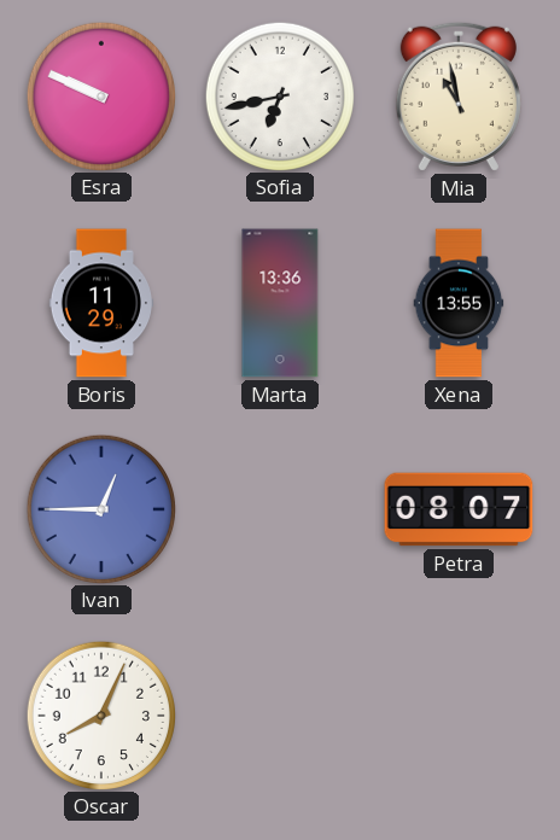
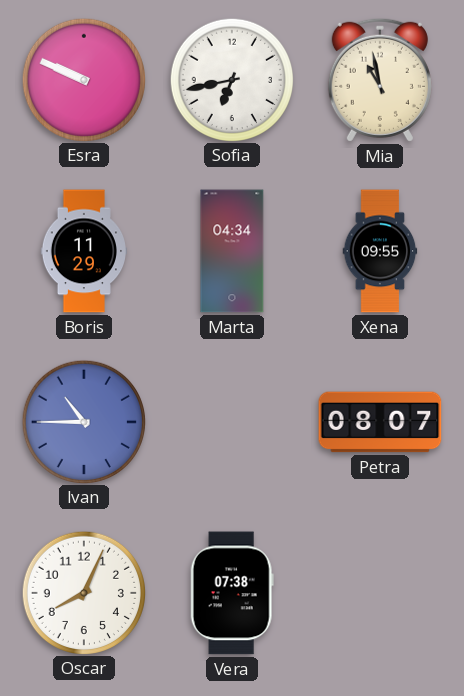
Marta: 13:36 -> 04:34 (232, 251)
Xena: 13:55 -> 09:55 (380, 251)
Ivan: 12:45 -> 10:45 (83, 421)
Vera: none -> 07:38 (232, 593)
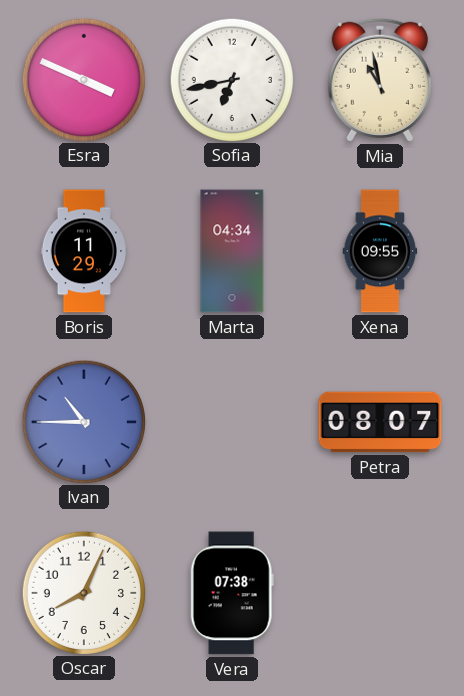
Esra: 9:49 -> 3:49 (83, 79)
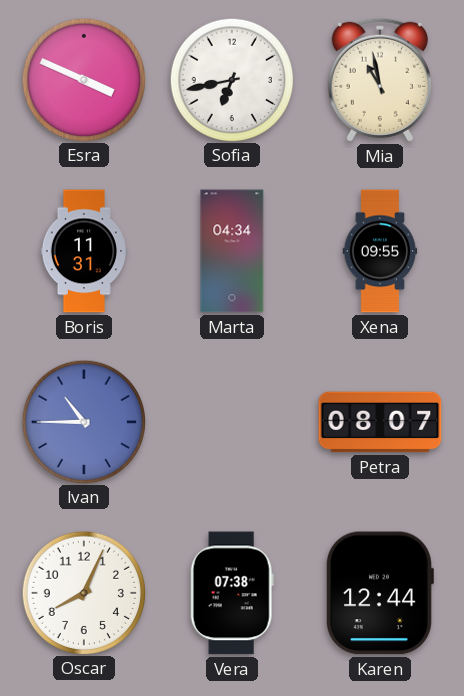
Boris: 11:29 -> 11:31 (83, 251)
Karen: none -> 12:44 (379, 593)
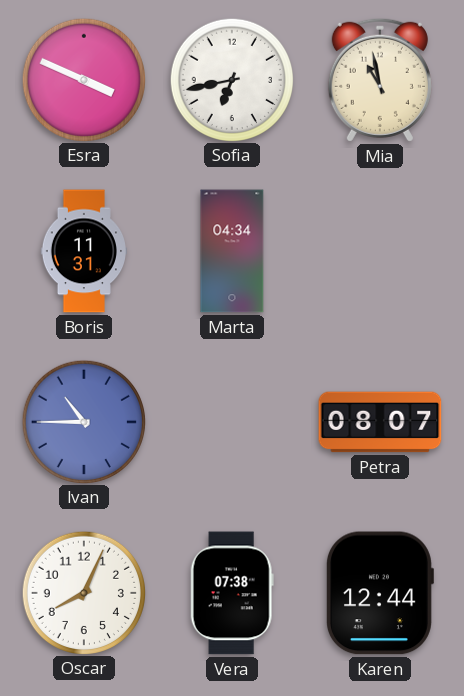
Xena: 09:55 -> none (380, 251)
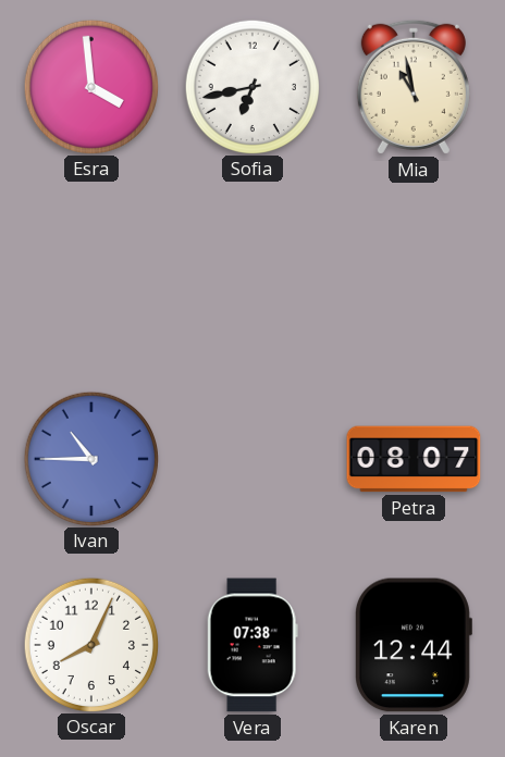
Esra: 3:49 -> 3:59 (90, 86)
Boris: 11:31 -> none (83, 251)
Marta: 04:34 -> none (232, 251)
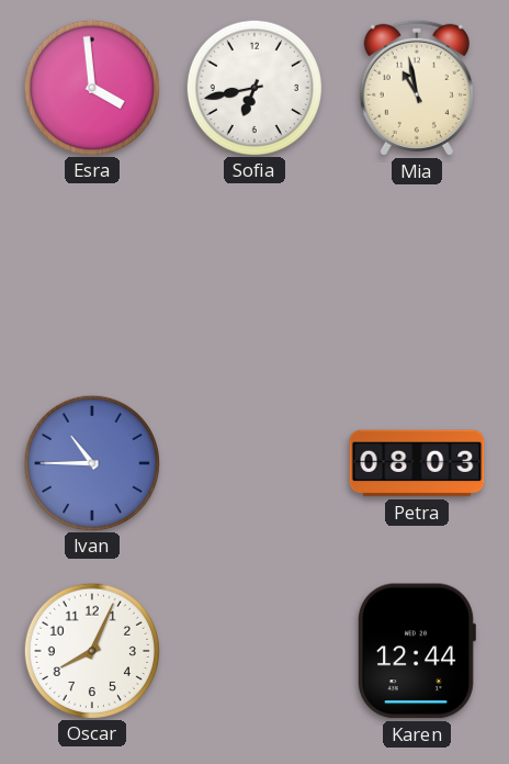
Petra: 08:07 -> 08:03 (417, 463)
Vera: 07:38 -> none (253, 645)
